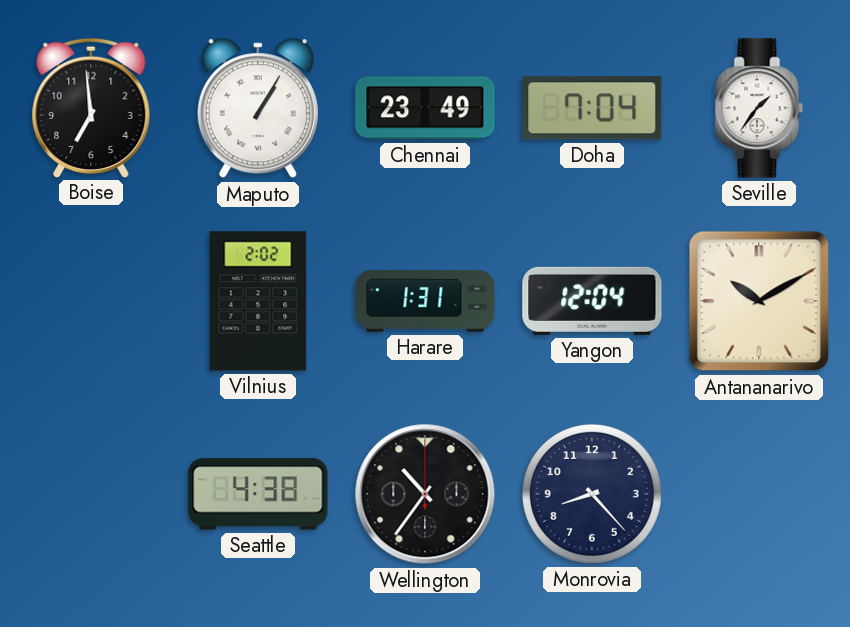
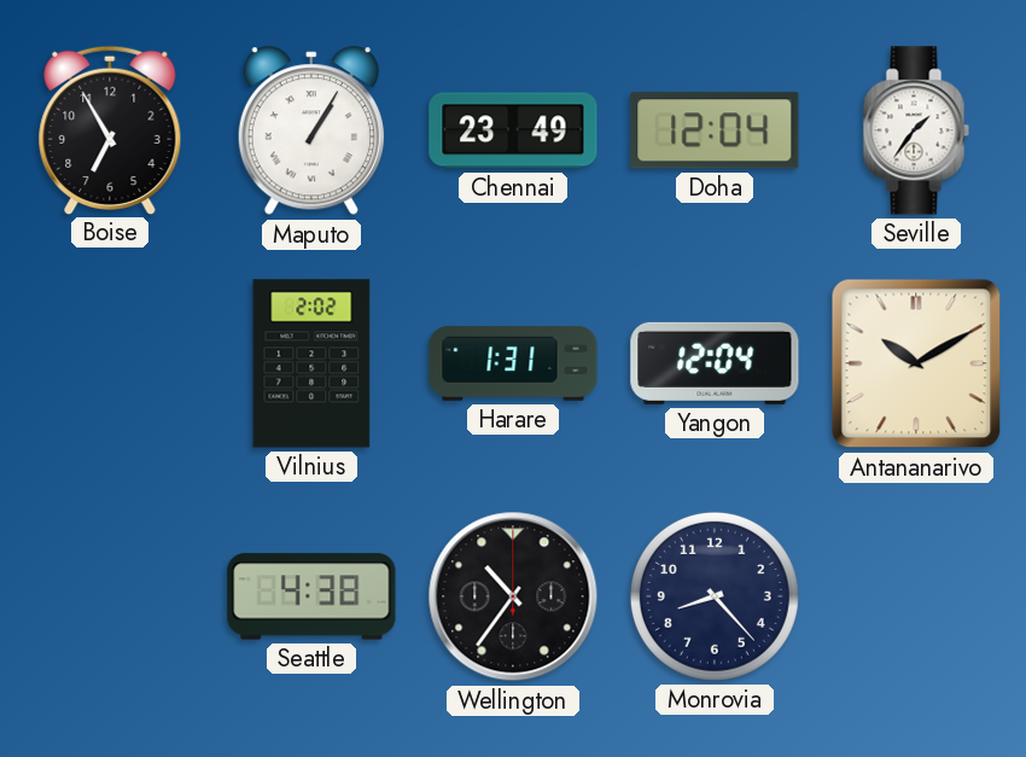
Boise: 6:59 -> 6:55 (110, 129)
Doha: 7:04 -> 12:04 (715, 130)
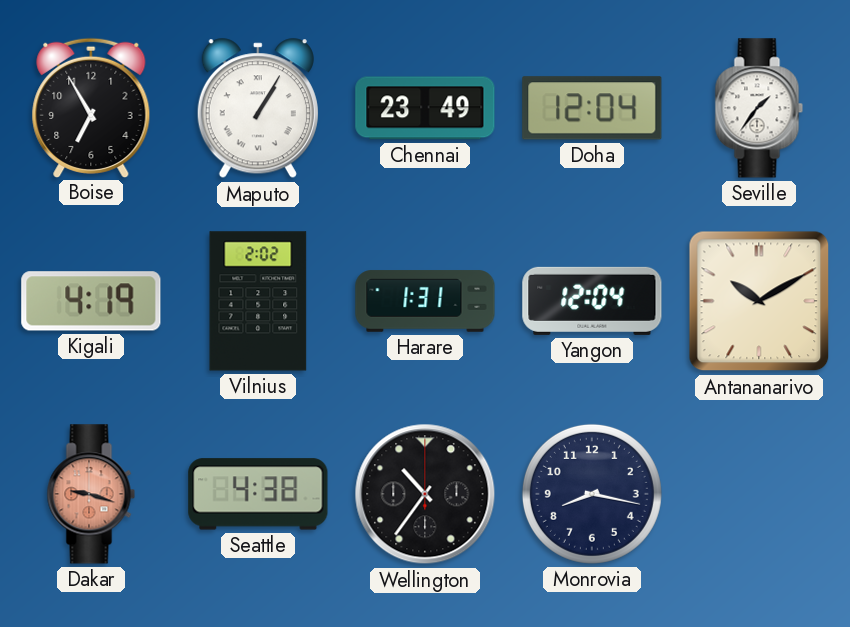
Kigali: none -> 4:19 (91, 301)
Dakar: none -> 9:18 (91, 494)
Monrovia: 8:23 -> 8:17 (592, 494)
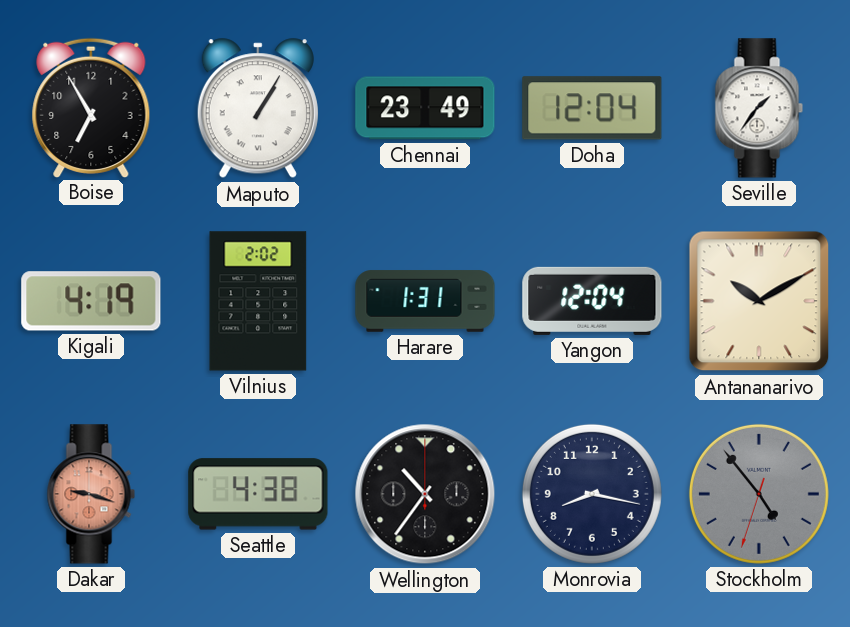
Stockholm: none -> 4:53 (759, 494)
